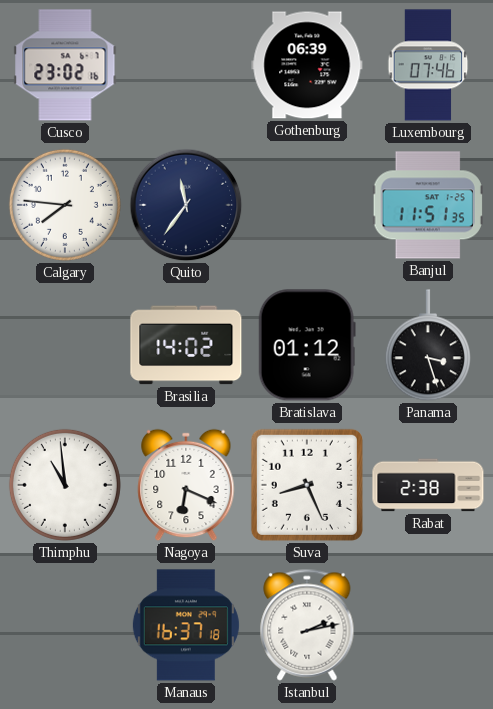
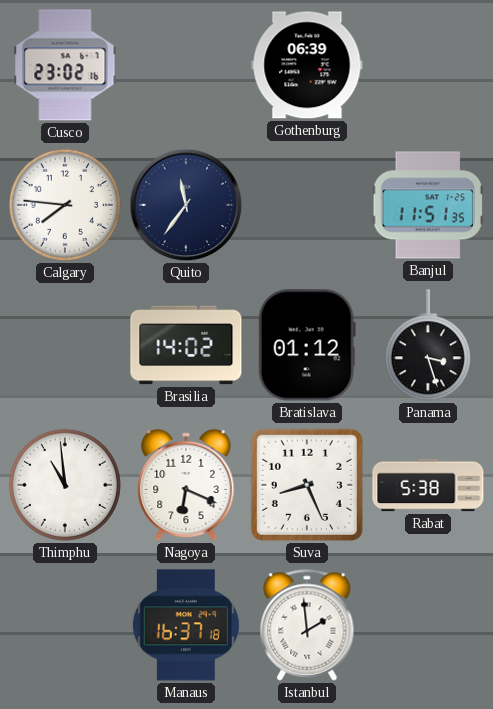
Luxembourg: 07:46 -> none (428, 65)
Rabat: 2:38 -> 5:38 (428, 485)
Istanbul: 2:13 -> 1:59 (307, 625)
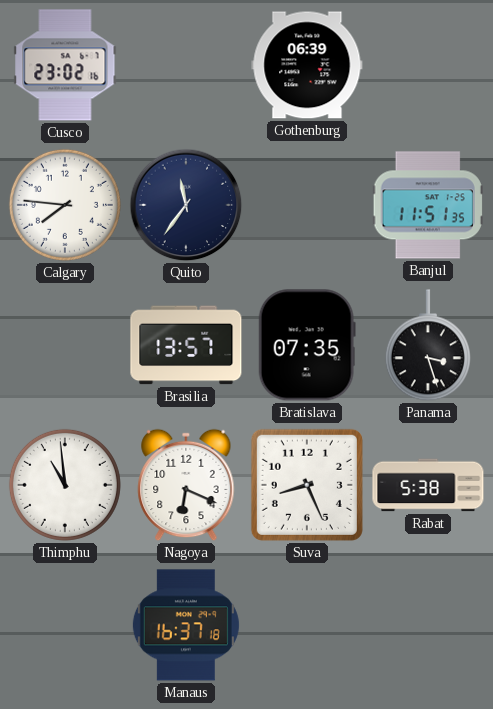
Brasilia: 14:02 -> 13:57 (186, 345)
Bratislava: 01:12 -> 07:35 (307, 345)
Istanbul: 1:59 -> none (307, 625)
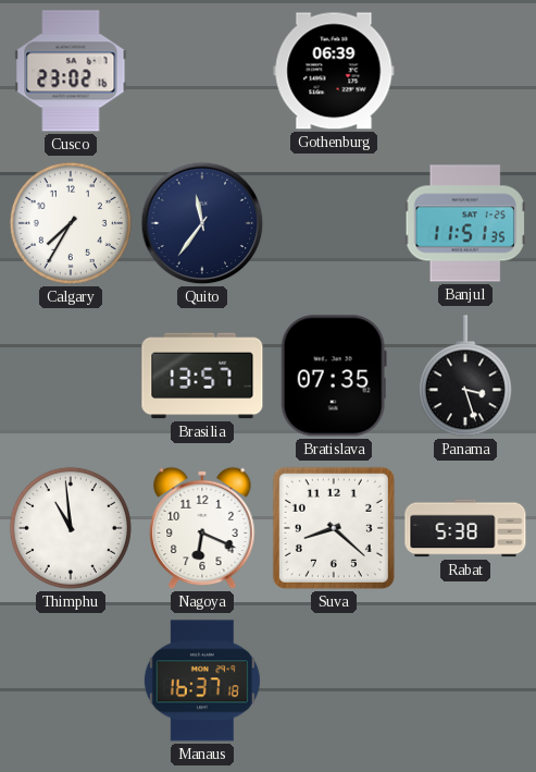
Calgary: 7:46 -> 7:35 (71, 223)
Suva: 8:26 -> 8:22 (334, 528)
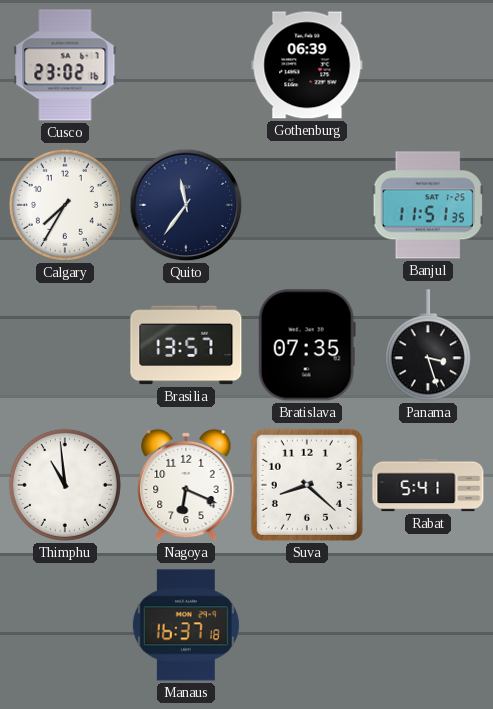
Rabat: 5:38 -> 5:41 (428, 485)
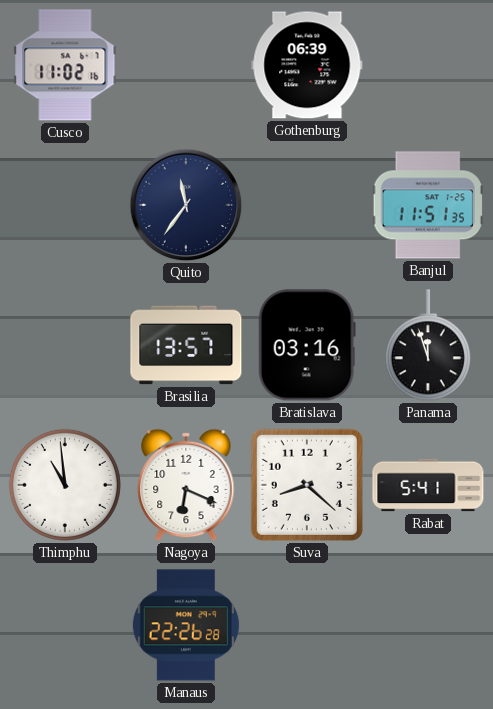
Cusco: 23:02 -> 11:02 (65, 65)
Calgary: 7:35 -> none (65, 205)
Bratislava: 07:35 -> 03:16 (307, 345)
Panama: 3:27 -> 11:57 (428, 346)
Manaus: 16:37 -> 22:26 (186, 625)
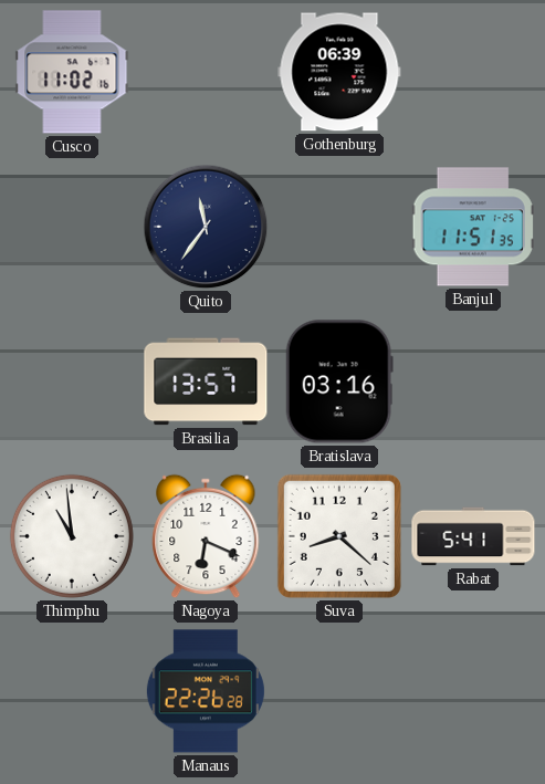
Panama: 11:57 -> none (428, 346)
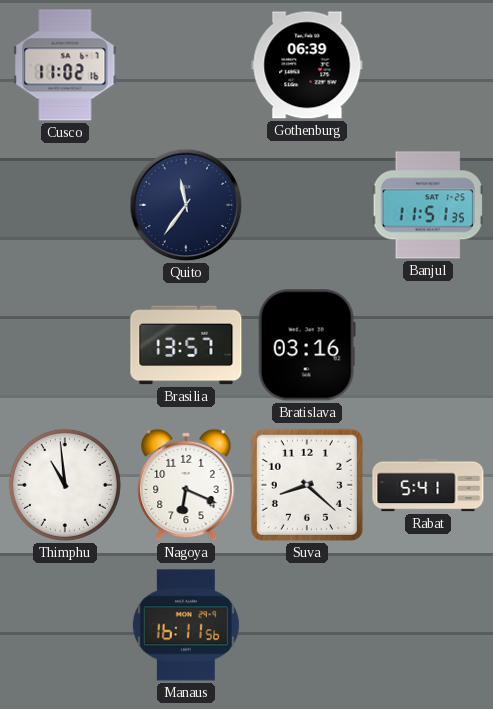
Manaus: 22:26 -> 16:11 (186, 625)
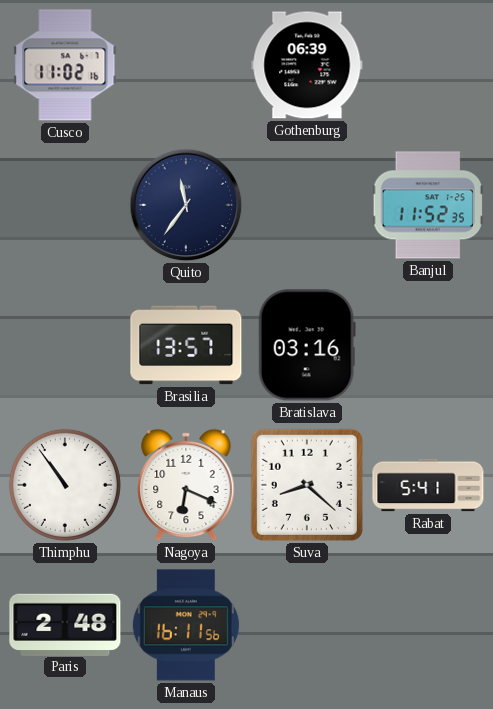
Banjul: 11:51 -> 11:52 (428, 205)
Thimphu: 10:59 -> 10:54 (65, 485)
Paris: none -> 2:48 (65, 624)
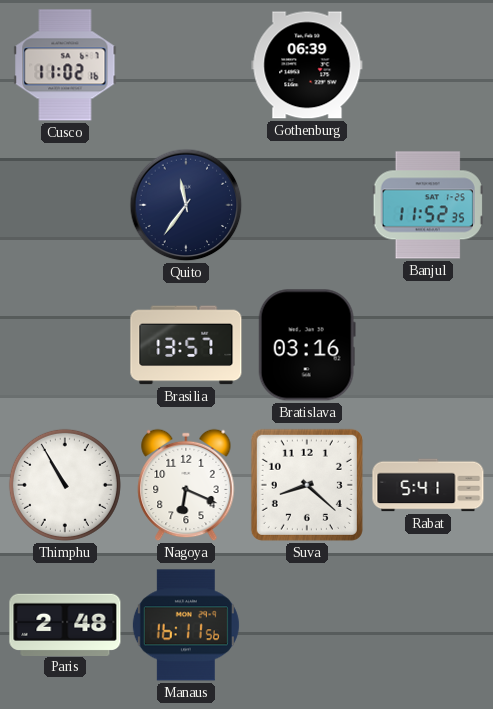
Thimphu: 10:54 -> 10:55 (65, 485)
